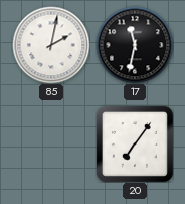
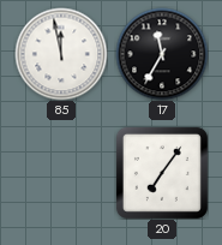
85: 2:02 -> 11:58 (61, 54)
17: 11:32 -> 11:35 (162, 54)
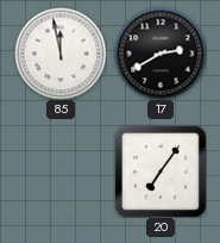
17: 11:35 -> 2:40 (161, 54)
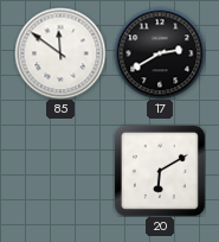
85: 11:58 -> 11:51 (60, 53)
20: 7:06 -> 6:10 (160, 171)
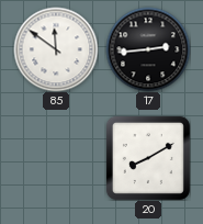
17: 2:40 -> 2:44 (148, 49)
20: 6:10 -> 8:10 (148, 158)
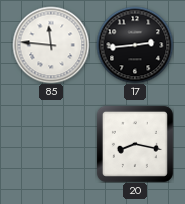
85: 11:51 -> 11:46 (51, 45)
20: 8:10 -> 8:17 (135, 144)
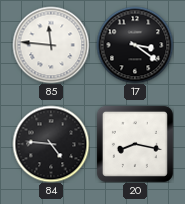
17: 2:44 -> 3:21 (135, 45)
84: none -> 4:46 (51, 144)
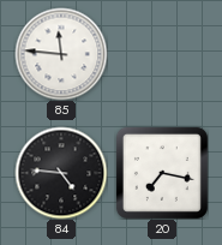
17: 3:21 -> none (135, 45)
20: 8:17 -> 7:17 (162, 173)
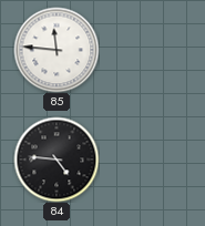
20: 7:17 -> none (162, 173)
